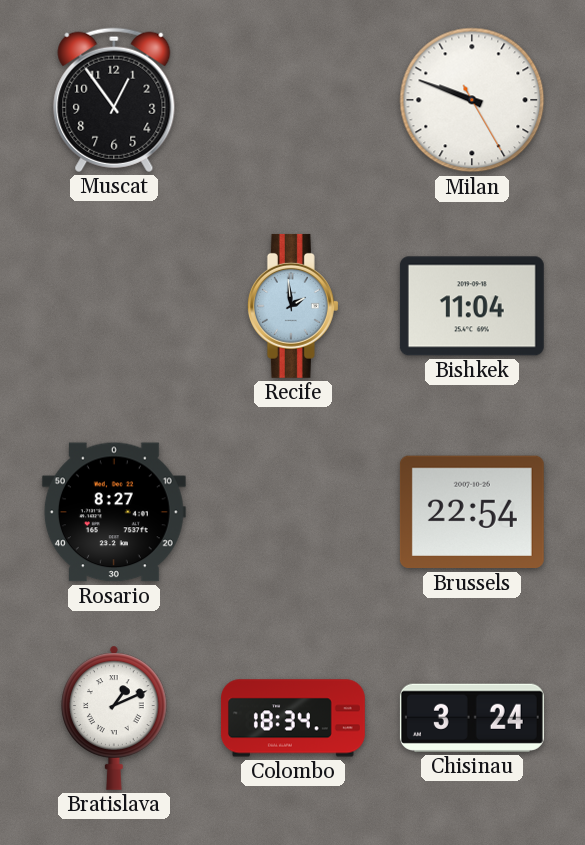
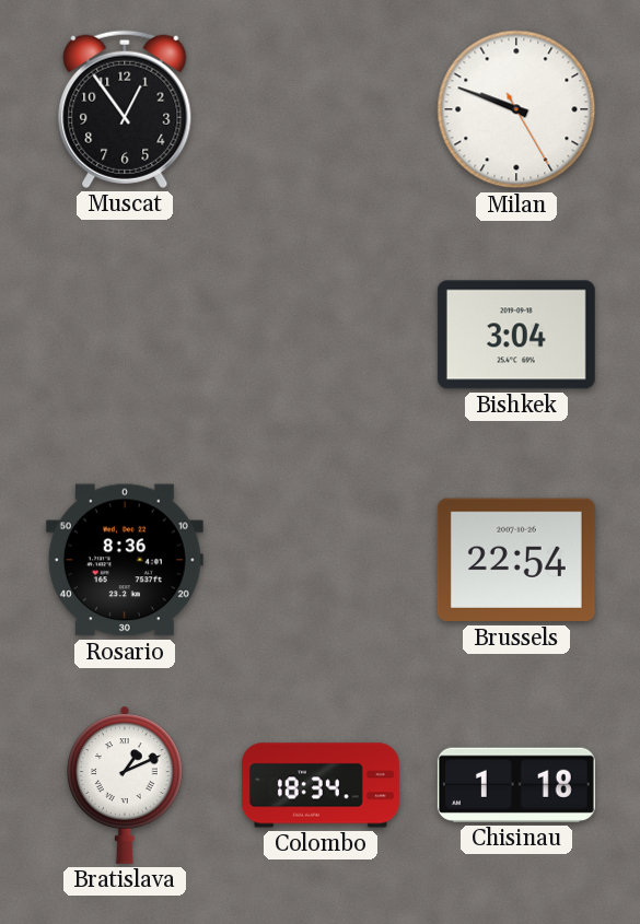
Recife: 1:59 -> none (293, 306)
Bishkek: 11:04 -> 3:04 (516, 335)
Rosario: 8:27 -> 8:36 (125, 560)
Chisinau: 3:24 -> 1:18 (516, 785)
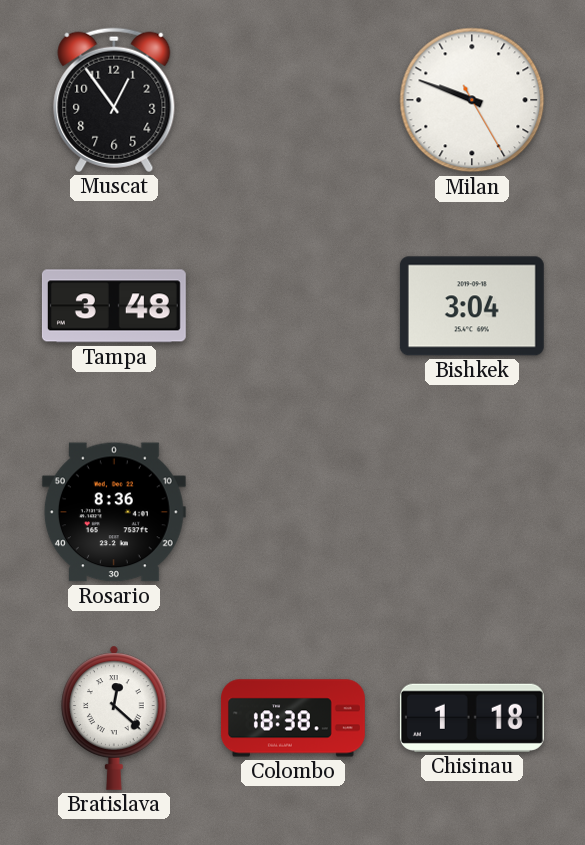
Tampa: none -> 3:48 (114, 306)
Brussels: 22:54 -> none (516, 560)
Bratislava: 1:11 -> 12:22 (114, 718)
Colombo: 18:34 -> 18:38 (293, 718)
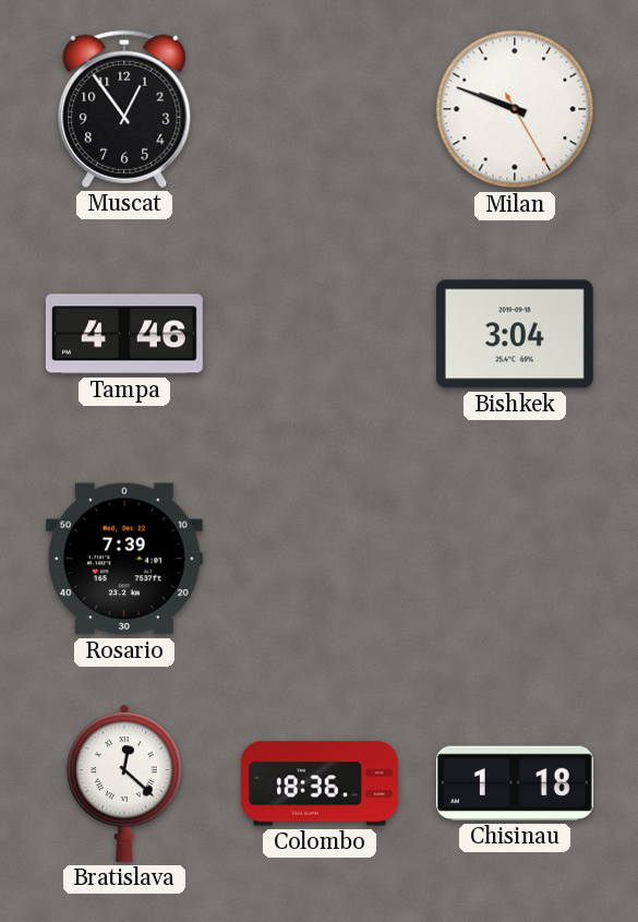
Tampa: 3:48 -> 4:46 (124, 334)
Rosario: 8:36 -> 7:39 (124, 559)
Colombo: 18:38 -> 18:36 (320, 783)
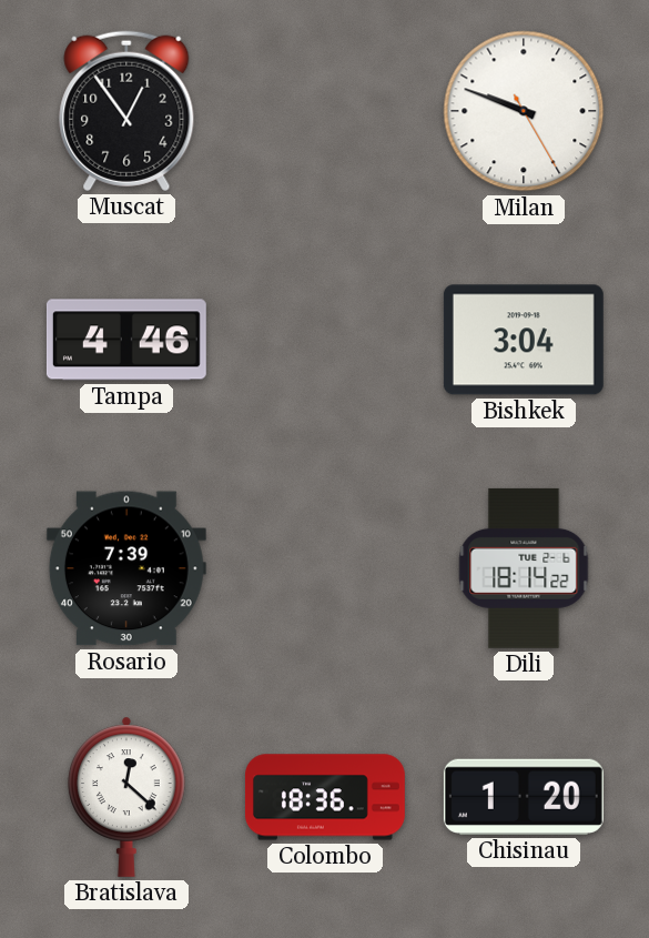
Dili: none -> 18:14 (524, 568)
Chisinau: 1:18 -> 1:20 (524, 797)
